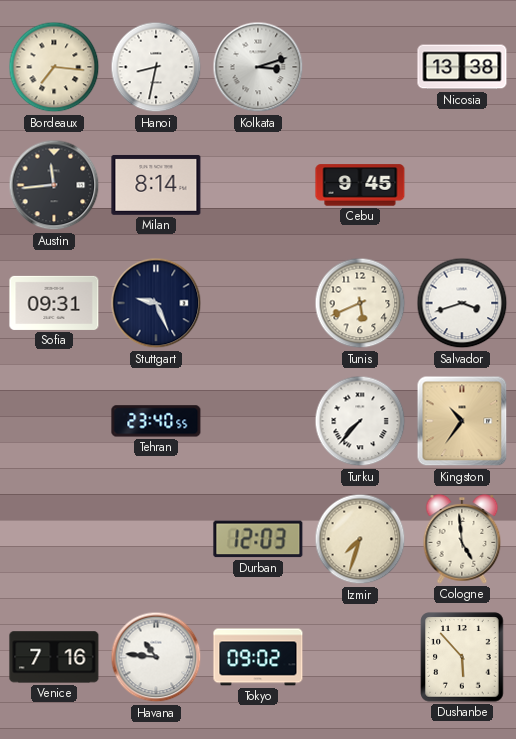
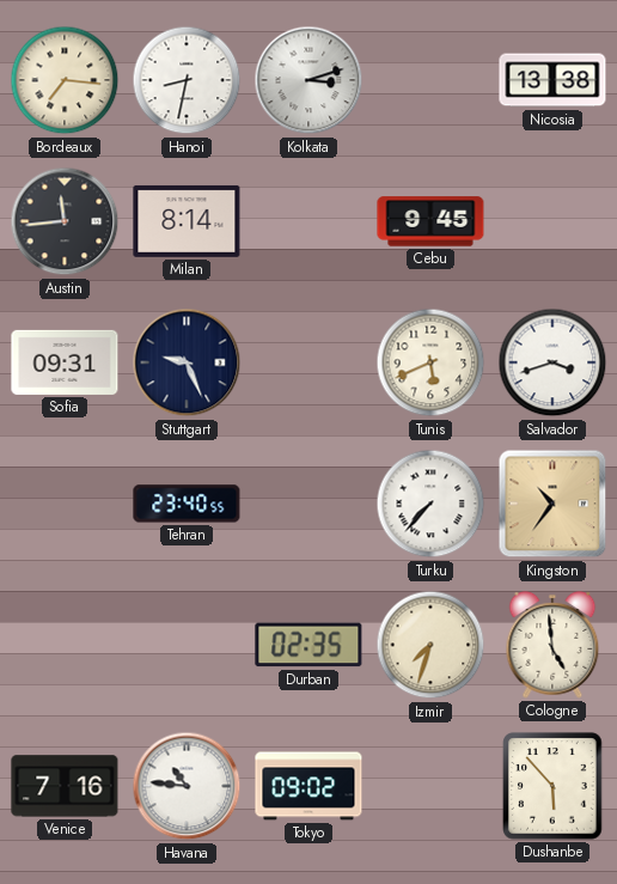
Durban: 12:03 -> 02:35 (308, 645)
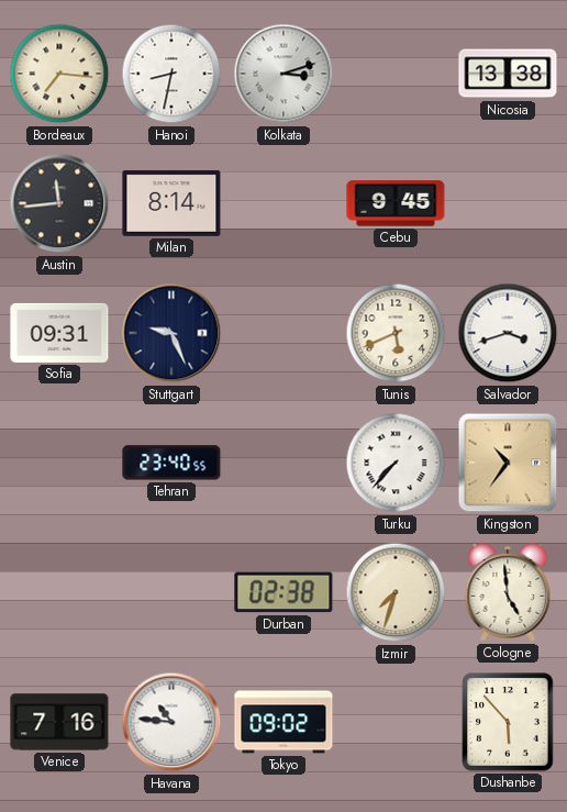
Durban: 02:35 -> 02:38 (283, 592)
